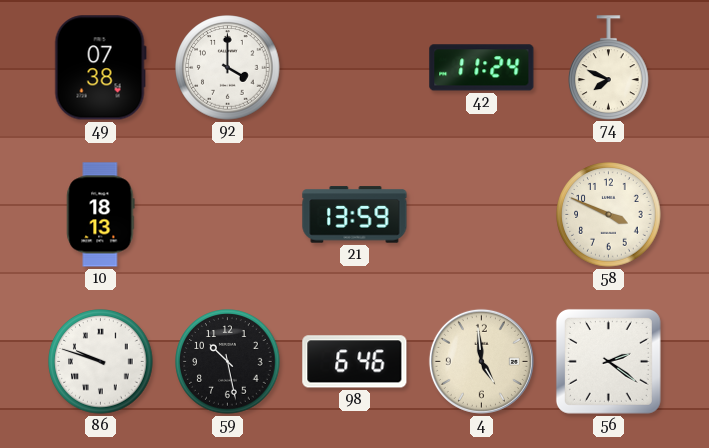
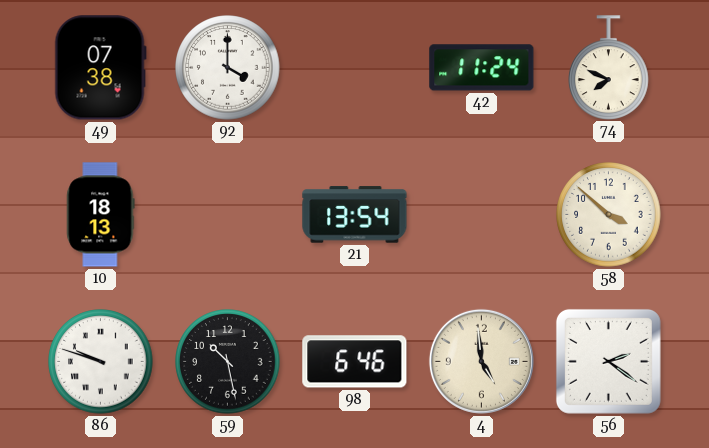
21: 13:59 -> 13:54 (355, 215)
58: 3:49 -> 3:52 (609, 215)
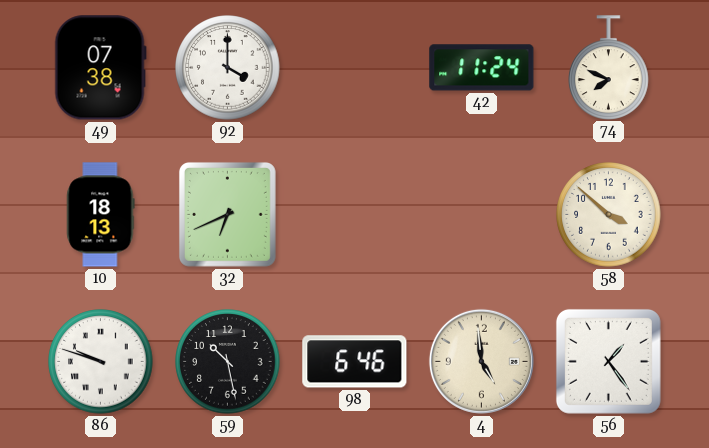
32: none -> 6:41 (227, 214)
21: 13:54 -> none (355, 215)
56: 2:21 -> 1:24 (608, 361)
